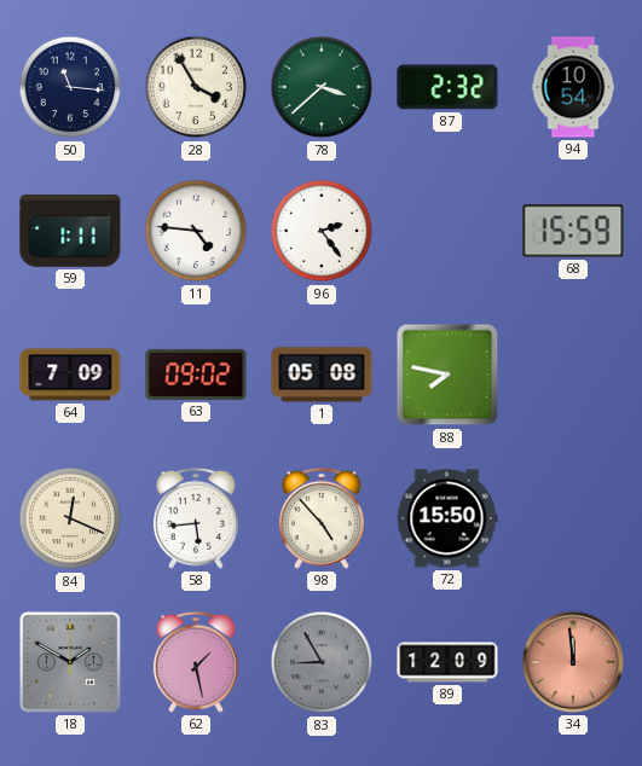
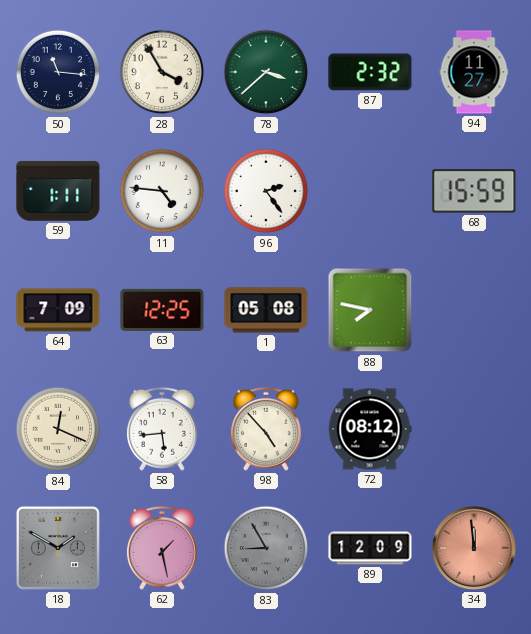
94: 10:54 -> 11:27 (474, 72)
63: 09:02 -> 12:25 (162, 310)
72: 15:50 -> 08:12 (370, 429)
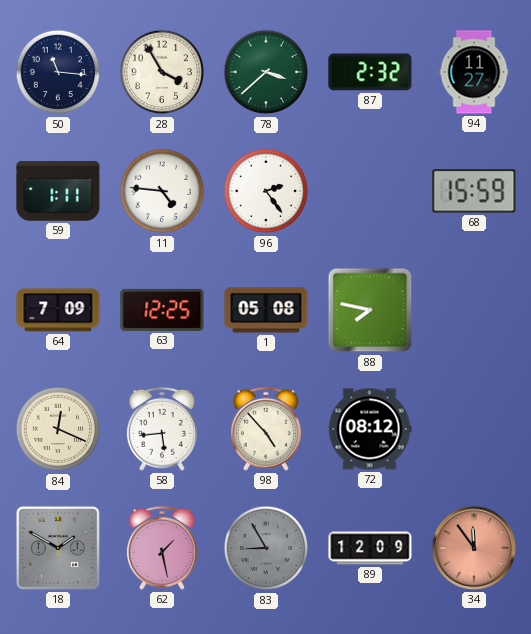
34: 11:59 -> 11:54 (474, 548)
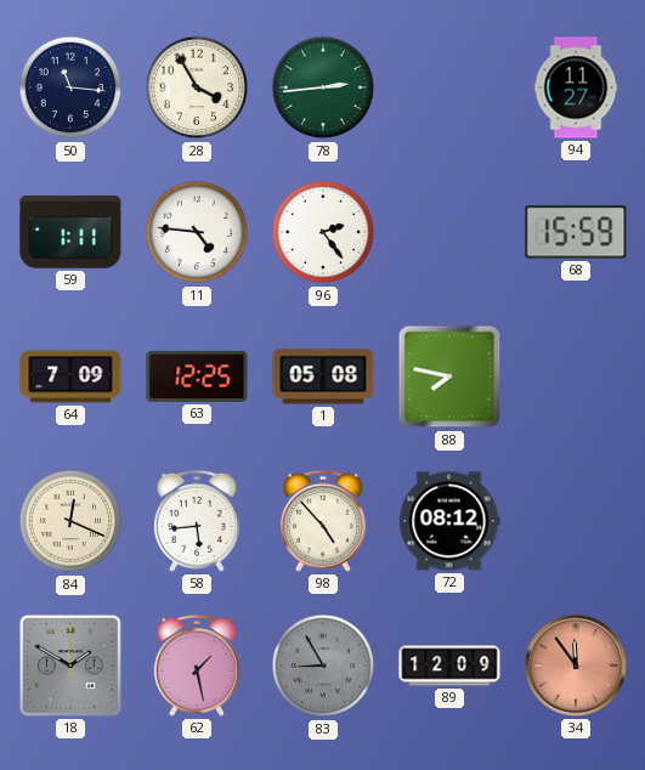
78: 3:38 -> 2:44 (323, 87)
87: 2:32 -> none (370, 72)
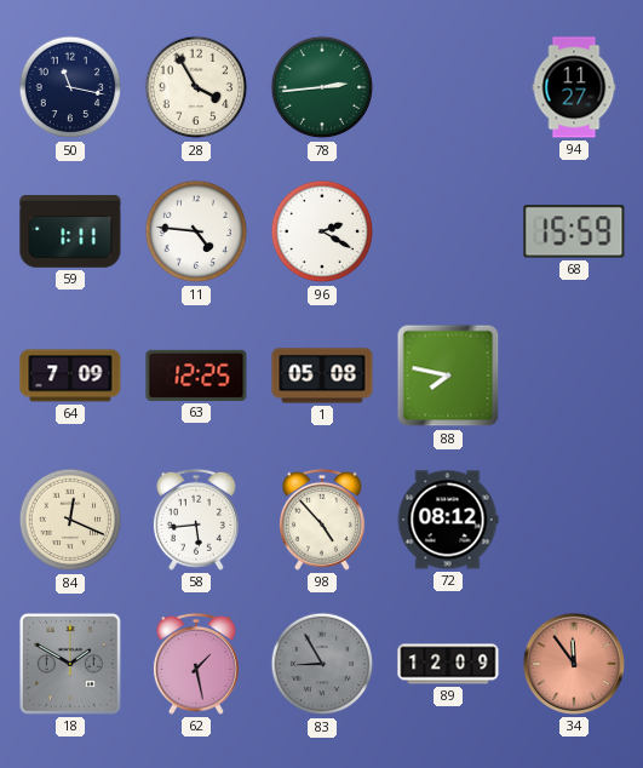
50: 11:16 -> 11:17 (70, 87)
96: 2:24 -> 2:20 (322, 231)
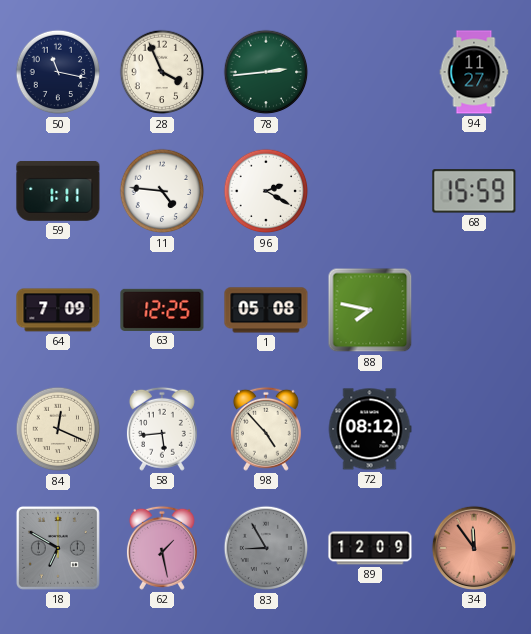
28: 3:55 -> 3:56 (162, 72)
18: 1:50 -> 6:50 (58, 548)
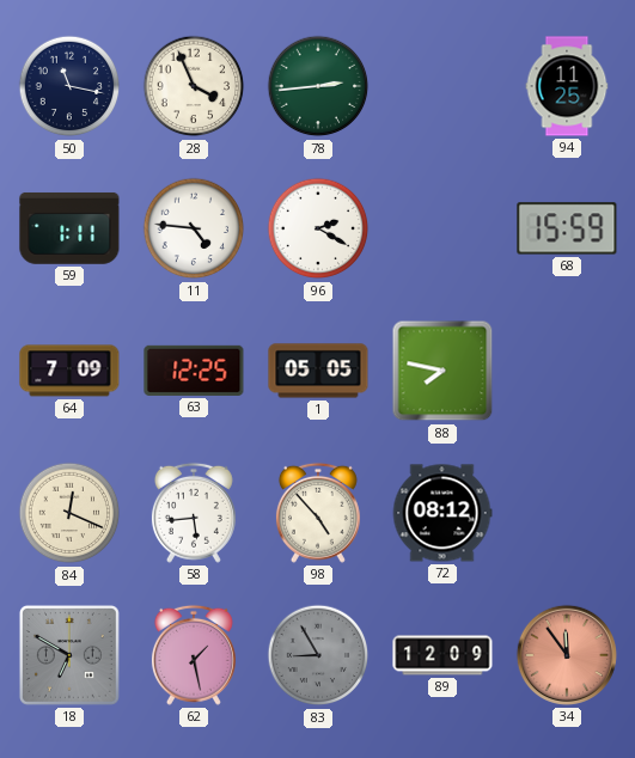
94: 11:27 -> 11:25 (567, 86)
1: 05:08 -> 05:05 (318, 371)
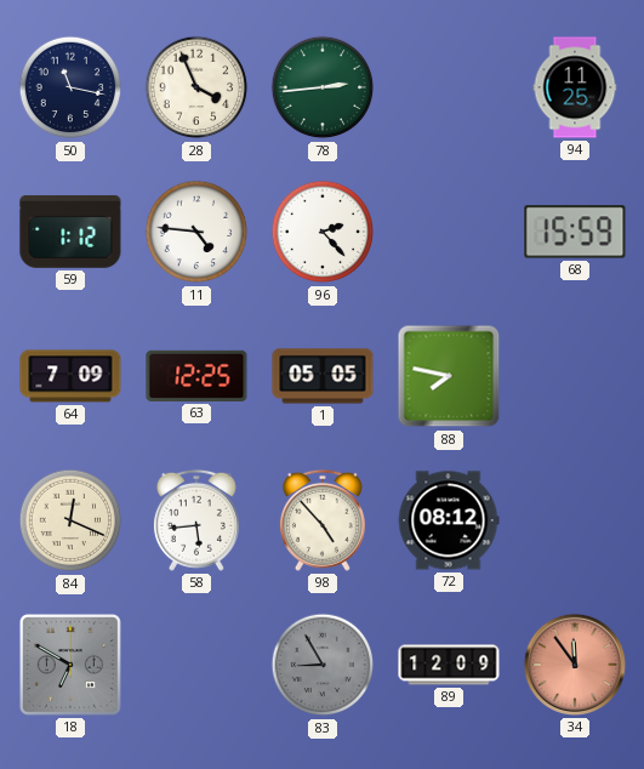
59: 1:11 -> 1:12 (70, 232)
96: 2:20 -> 2:23 (323, 232)
62: 1:28 -> none (194, 655)
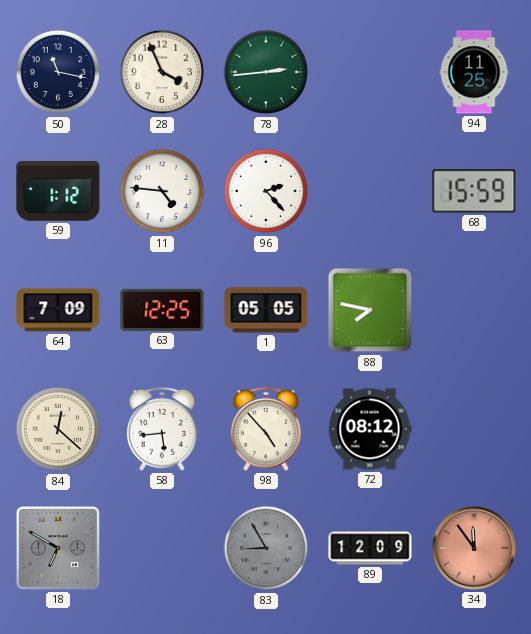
84: 12:19 -> 12:22 (58, 429)
